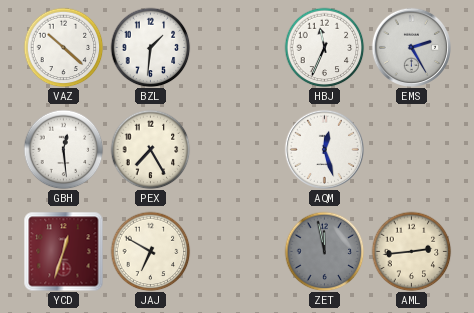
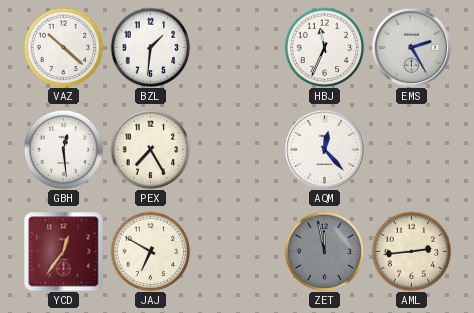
AQM: 12:27 -> 12:23 (324, 149)
YCD: 12:33 -> 12:36 (63, 251)
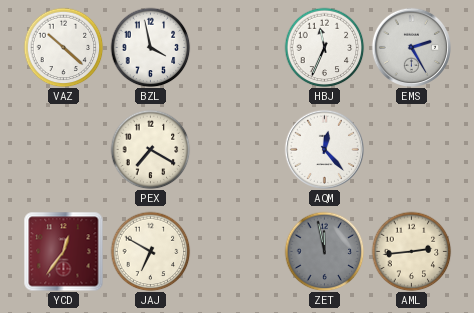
BZL: 1:31 -> 3:58 (150, 47)
GBH: 12:29 -> none (63, 149)
PEX: 7:25 -> 7:20 (150, 149)
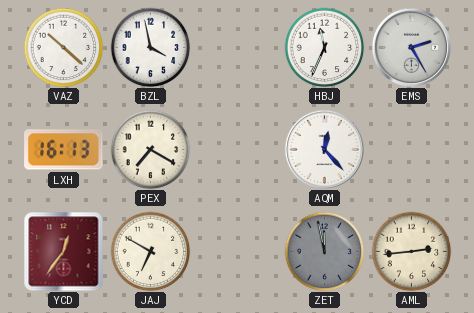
LXH: none -> 16:13 (64, 150)
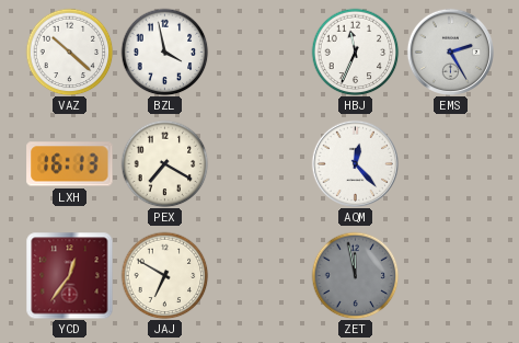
AML: 2:44 -> none (411, 251)
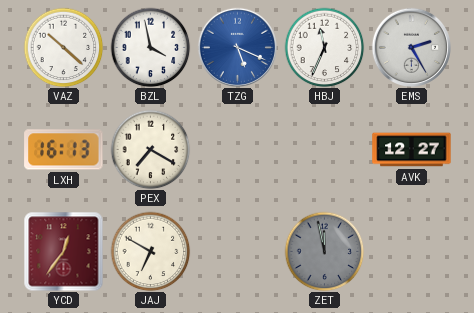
TZG: none -> 5:19 (237, 47)
AQM: 12:23 -> none (355, 163)
AVK: none -> 12:27 (412, 150)
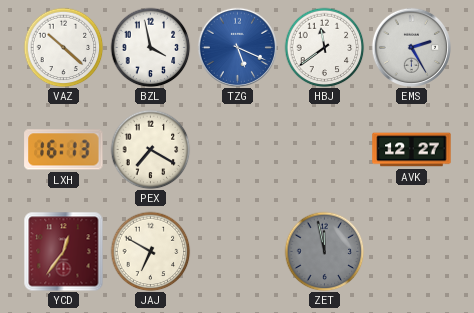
HBJ: 11:34 -> 11:39 (324, 47)
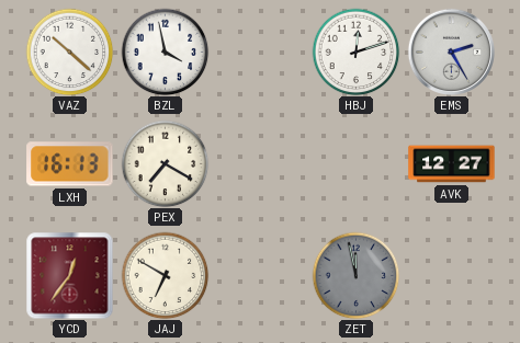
TZG: 5:19 -> none (237, 47)
HBJ: 11:39 -> 12:12 (355, 52)
